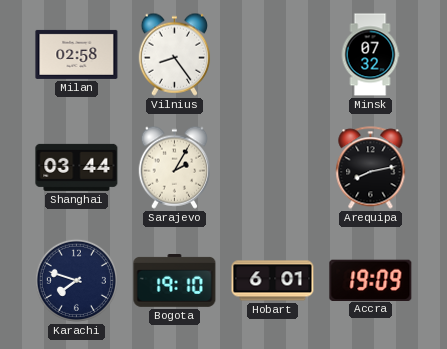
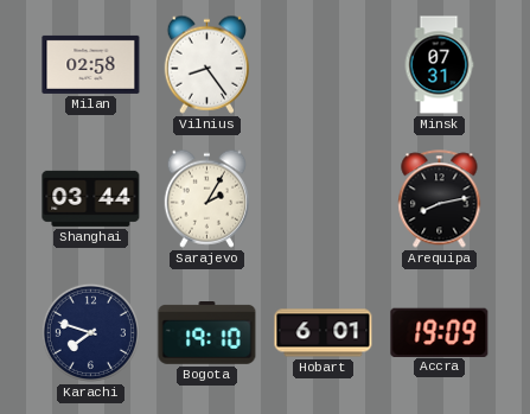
Minsk: 07:32 -> 07:31 (439, 65)
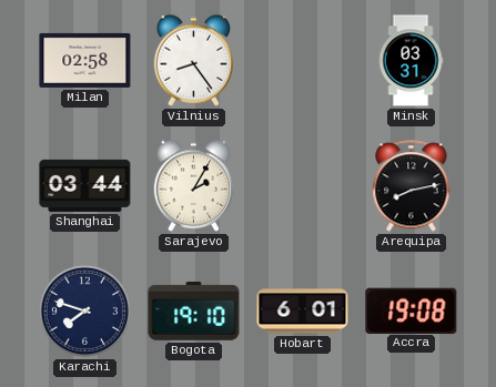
Minsk: 07:31 -> 03:31 (411, 61)
Accra: 19:09 -> 19:08 (412, 310)
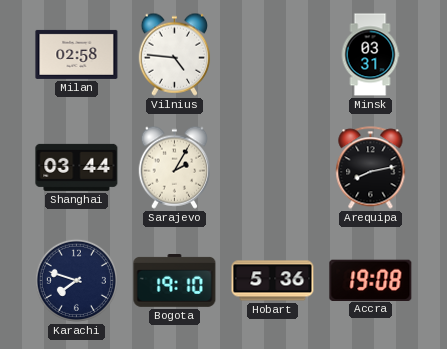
Vilnius: 8:24 -> 4:46 (175, 54)
Hobart: 6:01 -> 5:36 (273, 281)
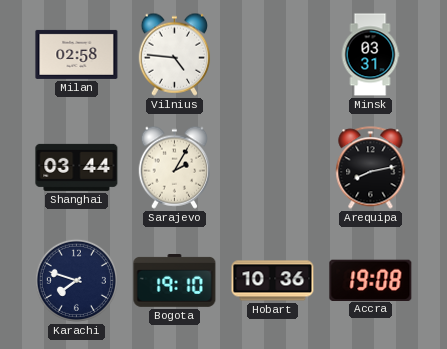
Hobart: 5:36 -> 10:36 (273, 281)
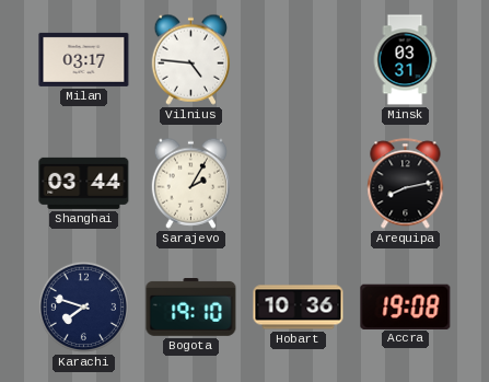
Milan: 02:58 -> 03:17 (84, 59)
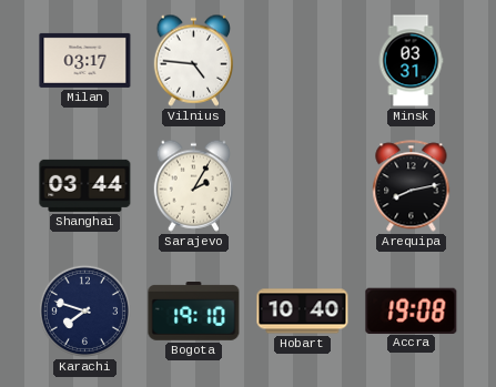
Hobart: 10:36 -> 10:40 (303, 312)
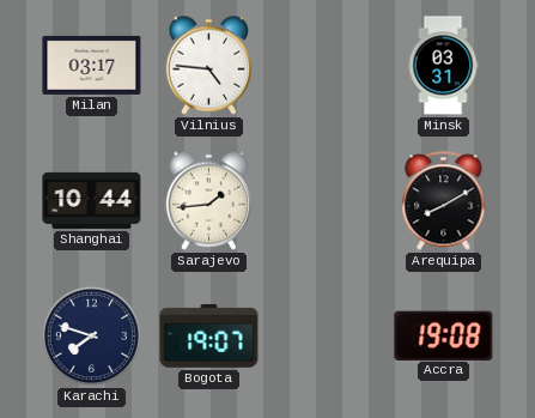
Shanghai: 03:44 -> 10:44 (92, 200)
Sarajevo: 2:05 -> 1:44 (209, 200)
Arequipa: 8:13 -> 8:10 (444, 201)
Bogota: 19:10 -> 19:07 (209, 337)
Hobart: 10:40 -> none (303, 312)
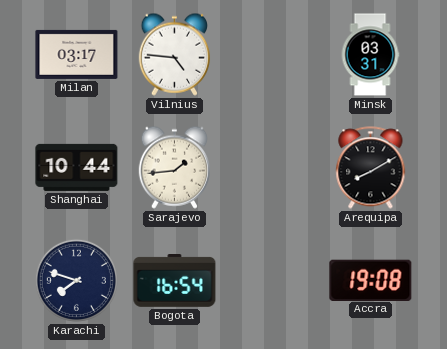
Bogota: 19:07 -> 16:54 (175, 281)
